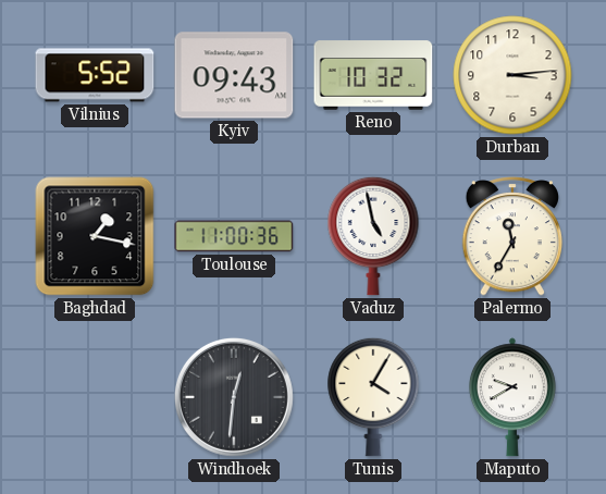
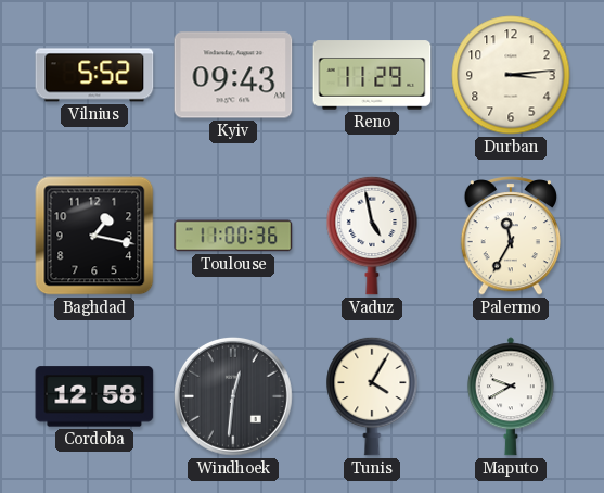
Reno: 10:32 -> 11:29 (372, 75)
Cordoba: none -> 12:58 (94, 396)
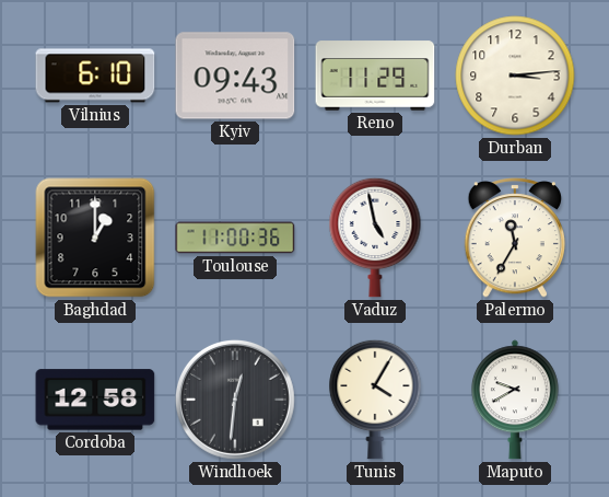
Vilnius: 5:52 -> 6:10 (95, 76)
Baghdad: 1:17 -> 1:00 (95, 238)
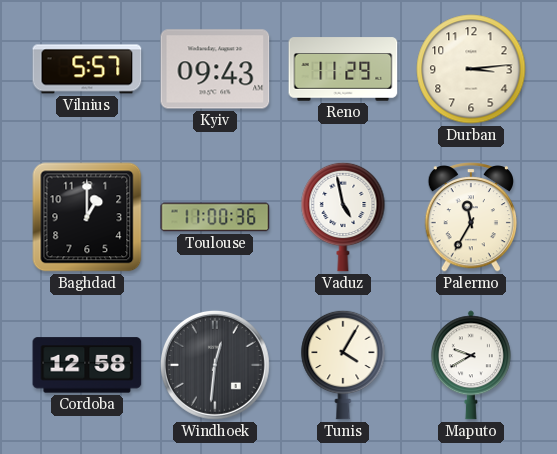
Vilnius: 6:10 -> 5:57 (87, 69)
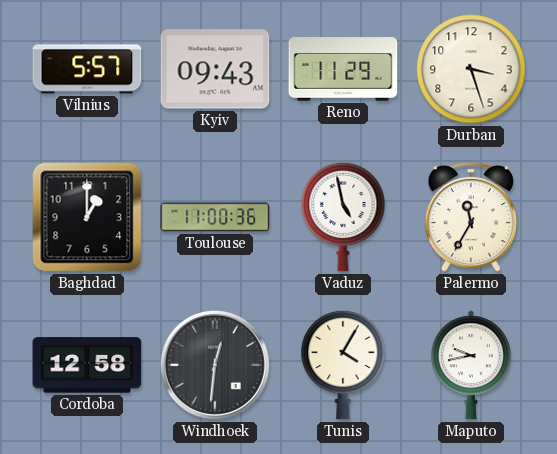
Durban: 3:14 -> 3:27 (471, 69)
Maputo: 9:40 -> 9:43 (471, 365)
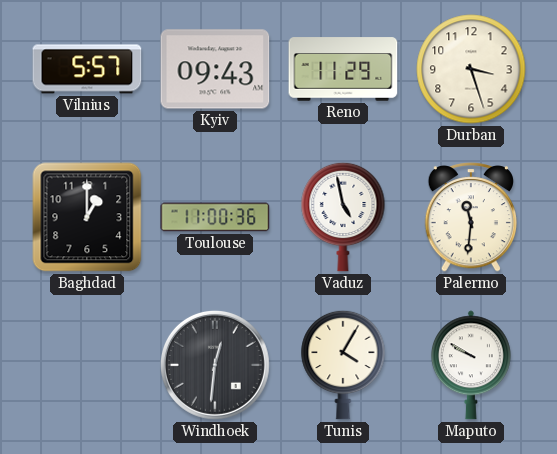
Palermo: 11:35 -> 11:31 (471, 217)
Cordoba: 12:58 -> none (87, 365)
Maputo: 9:43 -> 9:50 (471, 365)
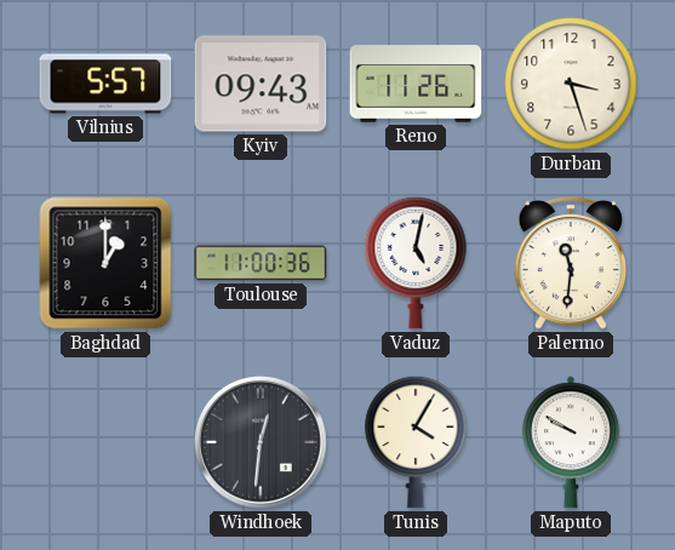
Reno: 11:29 -> 11:26 (416, 84)
Vaduz: 4:58 -> 5:02 (416, 263)
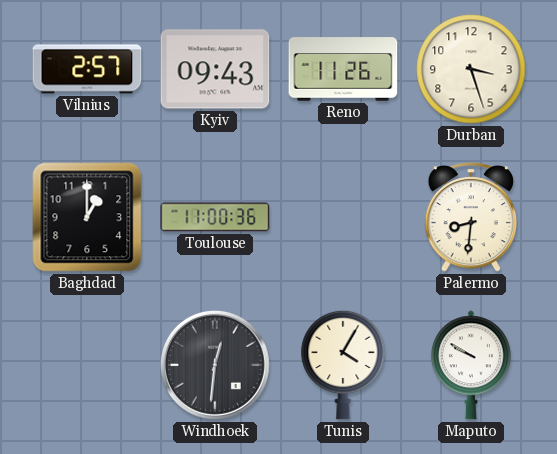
Vilnius: 5:57 -> 2:57 (87, 69)
Vaduz: 5:02 -> none (416, 263)
Palermo: 11:31 -> 8:31 (471, 217)
